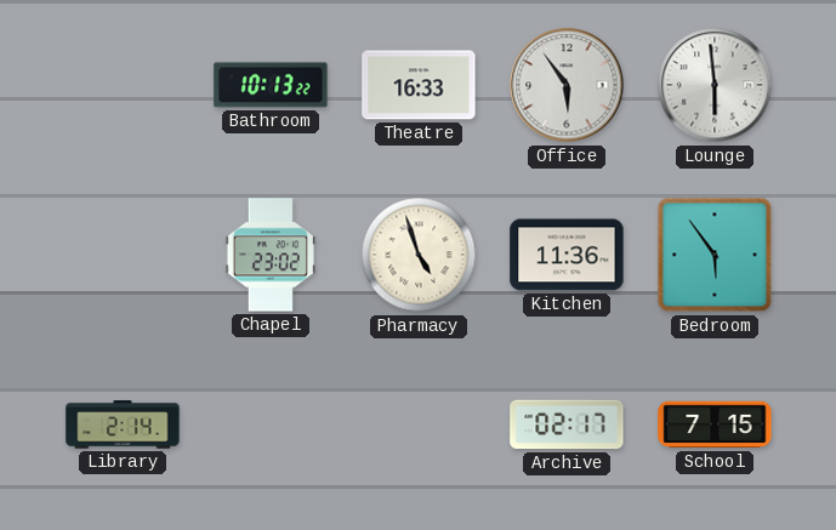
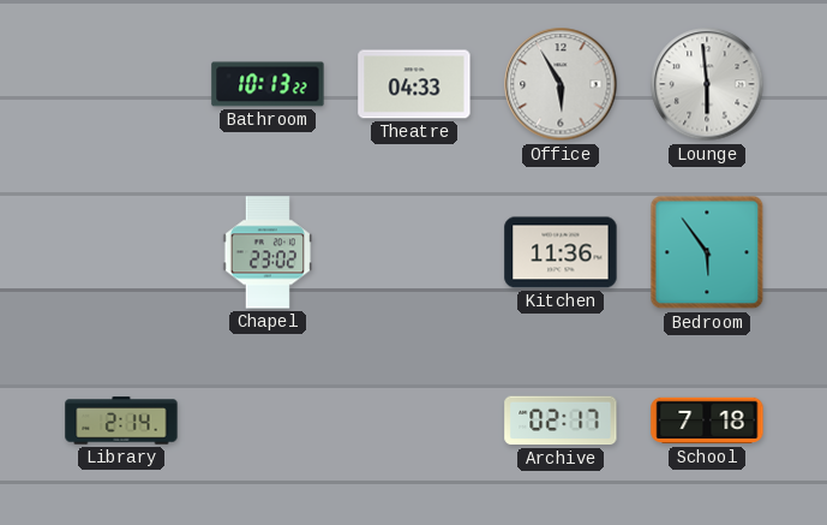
Theatre: 16:33 -> 04:33 (414, 84)
Office: 5:54 -> 5:55 (561, 84)
Pharmacy: 4:57 -> none (419, 255)
School: 7:15 -> 7:18 (707, 420)
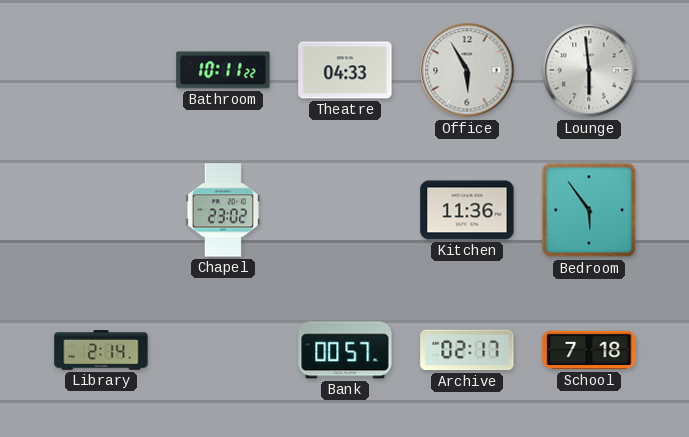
Bathroom: 10:13 -> 10:11 (223, 70)
Bank: none -> 00:57 (345, 350)
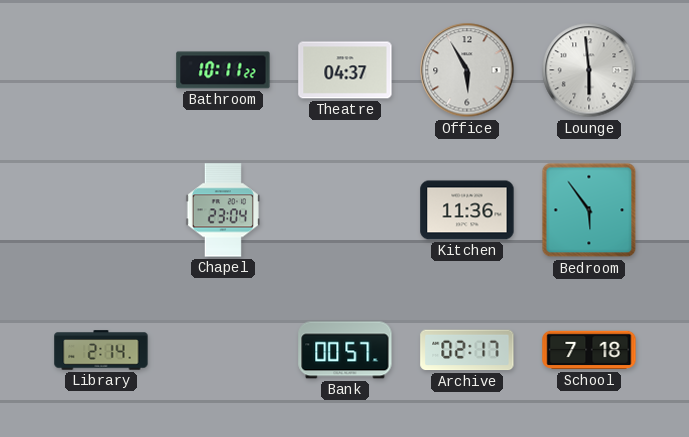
Theatre: 04:33 -> 04:37 (345, 70)
Chapel: 23:02 -> 23:04 (222, 210)
